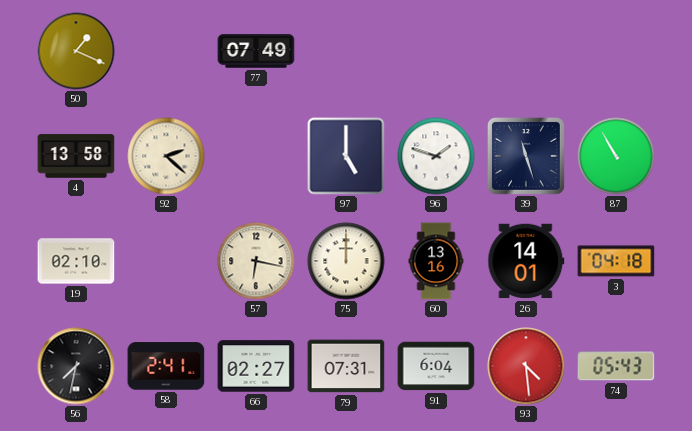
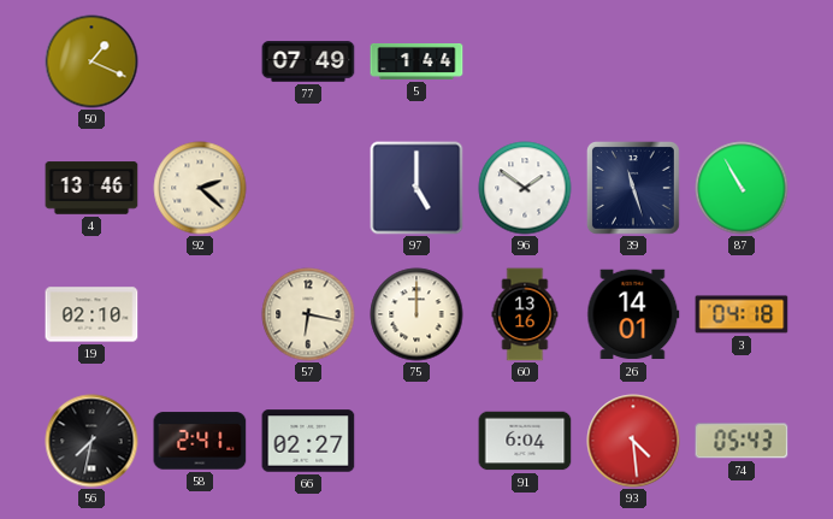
5: none -> 1:44 (416, 63)
4: 13:58 -> 13:46 (91, 188)
96: 1:48 -> 1:51 (525, 188)
79: 07:31 -> none (346, 366)
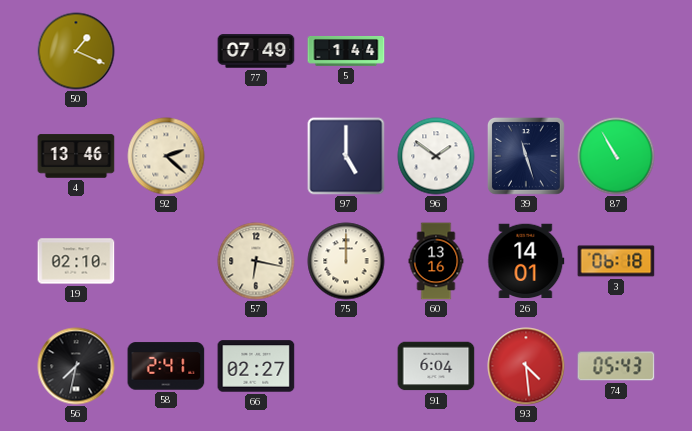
3: 04:18 -> 06:18 (616, 261)
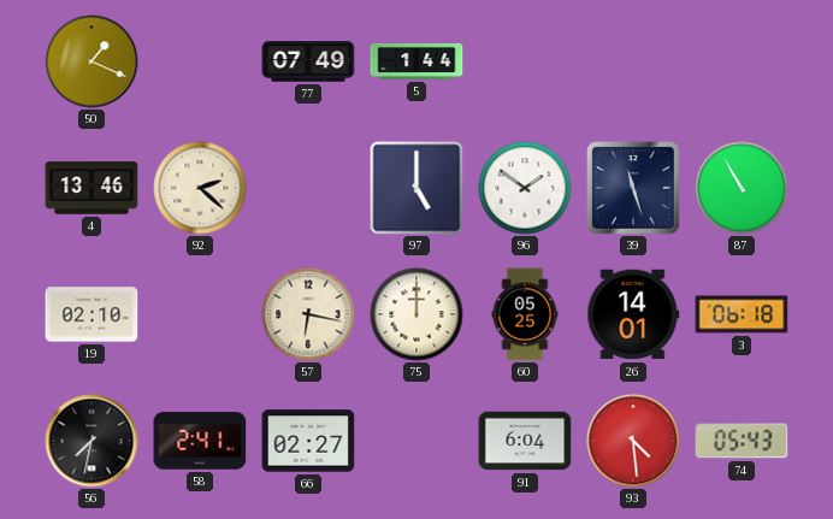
60: 13:16 -> 05:25 (525, 314)
